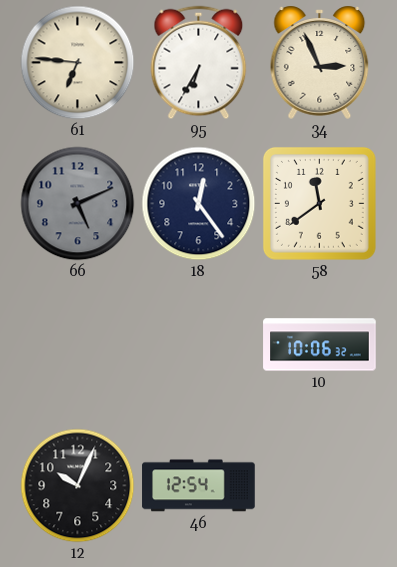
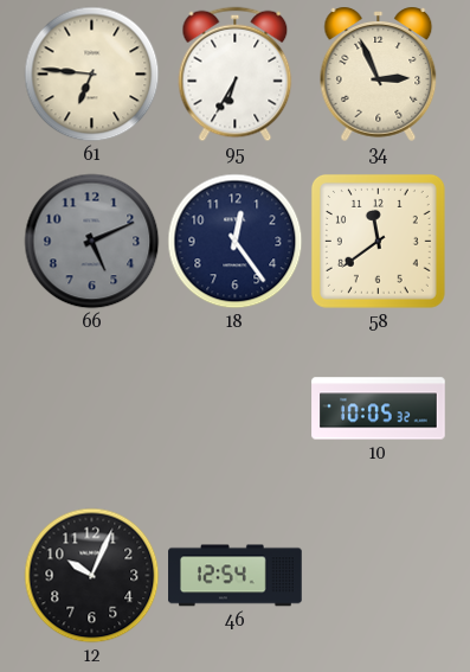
10: 10:06 -> 10:05 (379, 409)
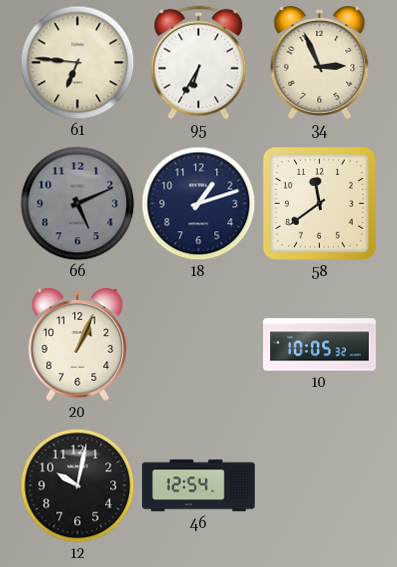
18: 12:24 -> 1:12 (199, 204)
20: none -> 1:04 (78, 344)
12: 10:04 -> 10:02 (78, 486)
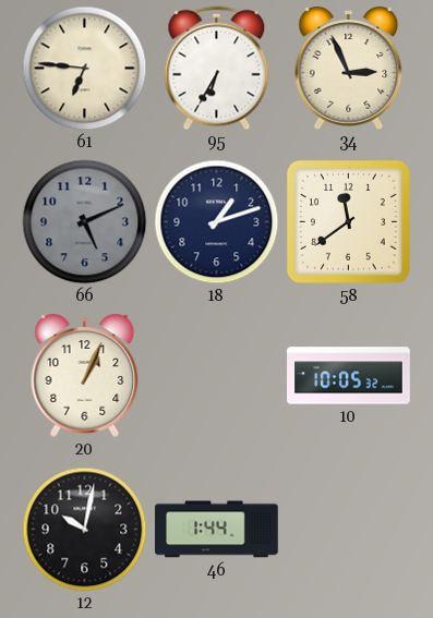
46: 12:54 -> 1:44 (217, 530)
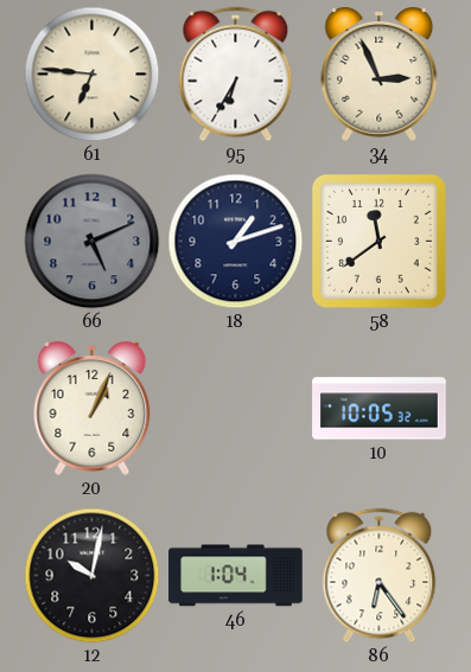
46: 1:44 -> 1:04 (236, 576)
86: none -> 6:24 (380, 576)
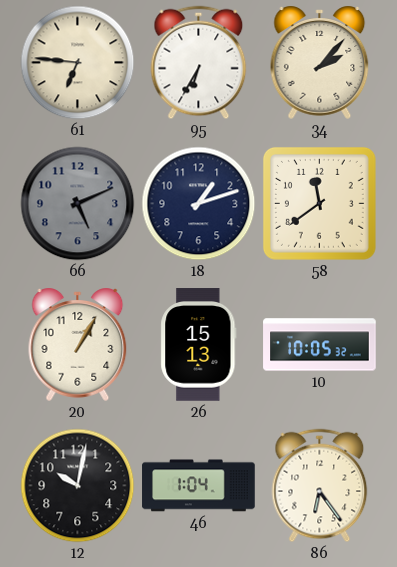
34: 2:56 -> 2:07 (320, 62)
20: 1:04 -> 1:05 (78, 344)
26: none -> 15:13 (199, 345)
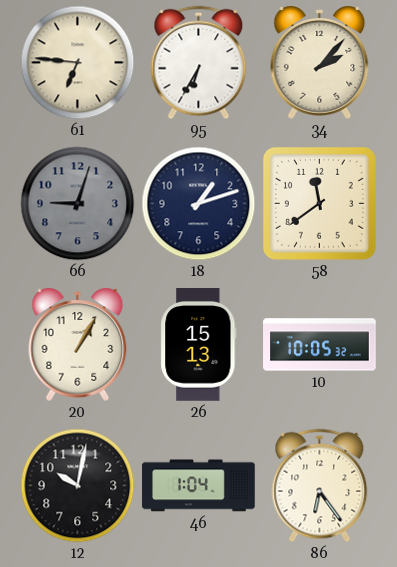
66: 5:11 -> 9:03 (78, 204)
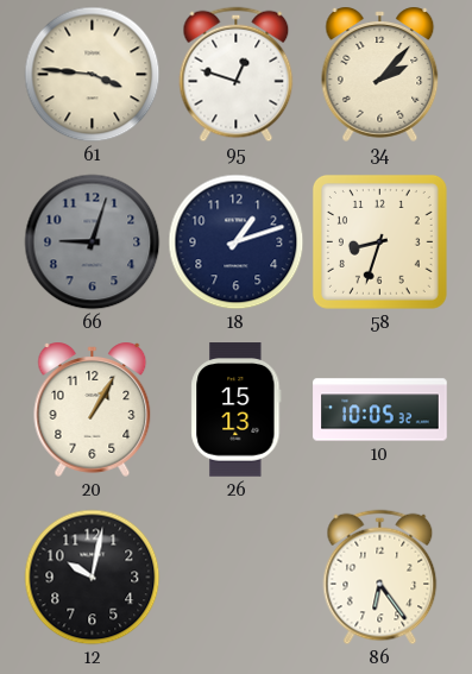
61: 6:46 -> 3:46 (93, 75)
95: 6:35 -> 12:48 (237, 75)
58: 11:39 -> 8:33 (379, 241)
46: 1:04 -> none (199, 486)
